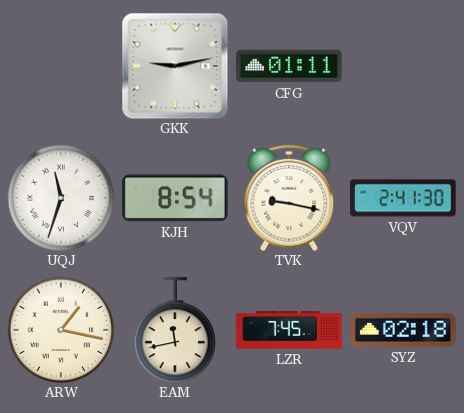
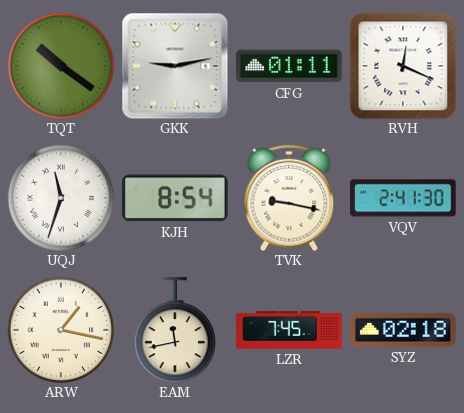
TQT: none -> 10:21 (60, 65)
RVH: none -> 12:19 (403, 66)
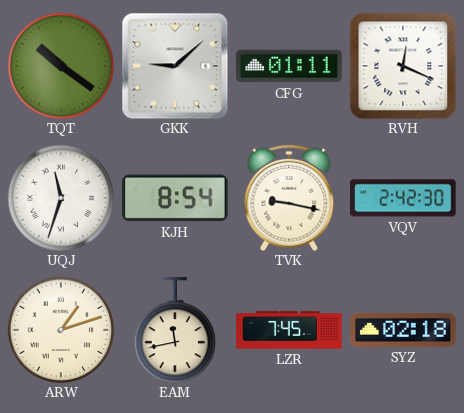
GKK: 9:13 -> 9:08 (175, 66)
VQV: 2:41 -> 2:42 (403, 198)
ARW: 1:17 -> 1:12 (60, 329)
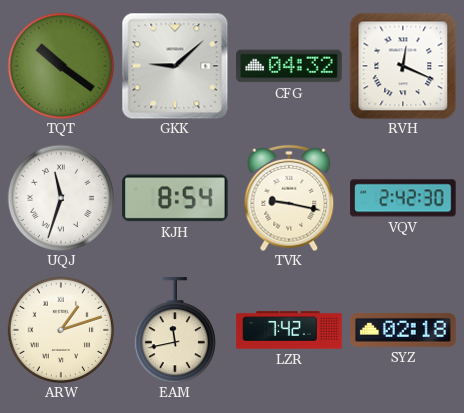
CFG: 01:11 -> 04:32 (289, 66)
LZR: 7:45 -> 7:42 (289, 330)
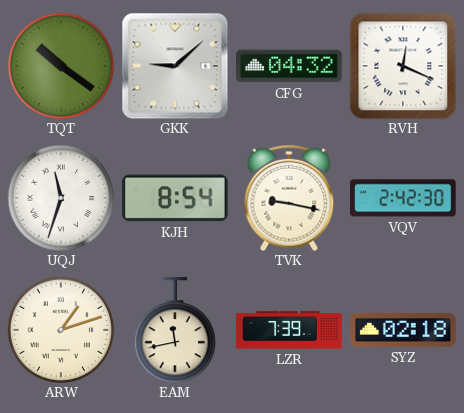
LZR: 7:42 -> 7:39 (289, 330)
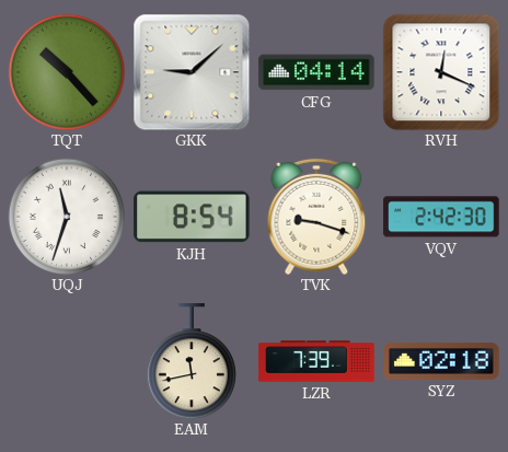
TQT: 10:21 -> 10:23 (66, 71)
CFG: 04:32 -> 04:14 (316, 72)
TVK: 9:17 -> 9:18 (316, 217)
ARW: 1:12 -> none (60, 329)
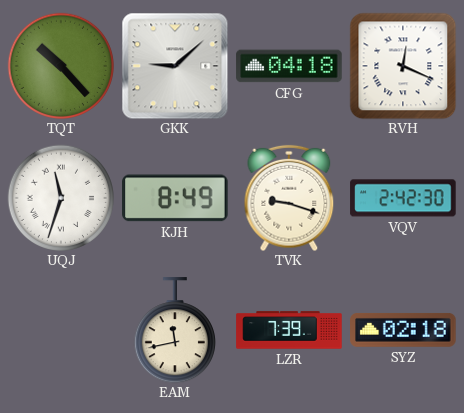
CFG: 04:14 -> 04:18 (289, 66)
KJH: 8:54 -> 8:49 (175, 198)
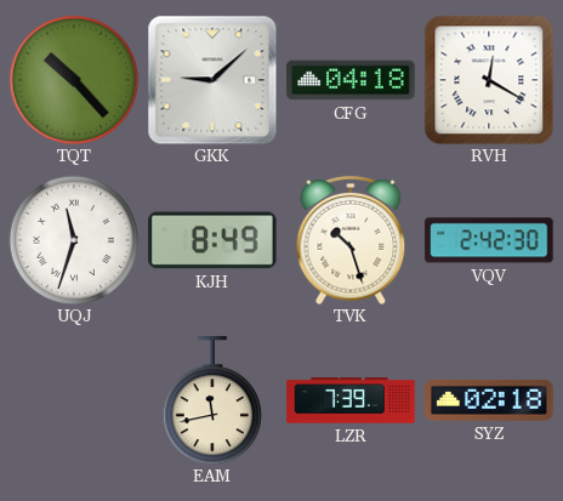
RVH: 12:19 -> 12:20 (489, 80)
TVK: 9:18 -> 10:27 (351, 240)
